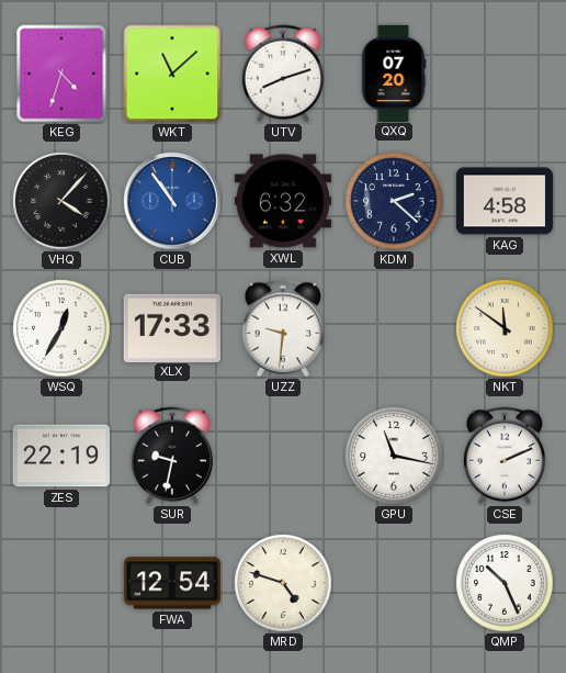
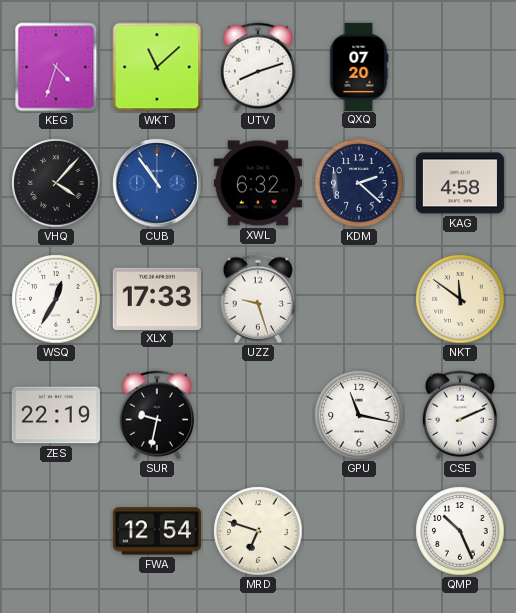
UZZ: 9:31 -> 9:27 (258, 299)
MRD: 4:48 -> 6:48 (258, 531)
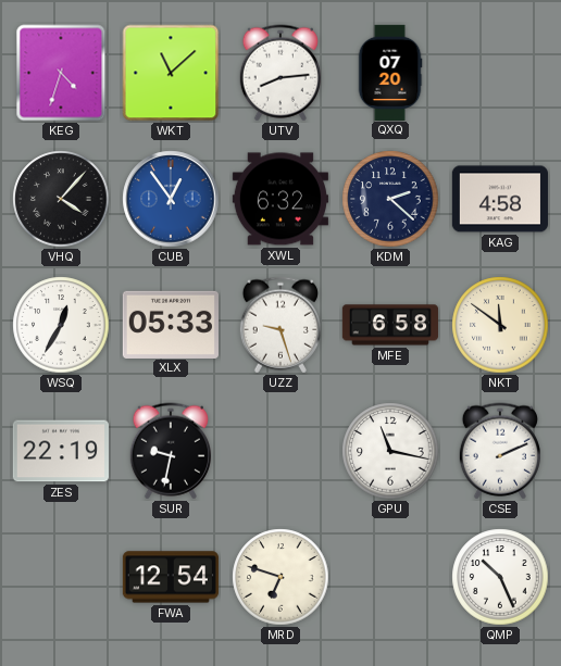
UTV: 8:12 -> 8:14 (280, 73)
CUB: 10:54 -> 12:54 (171, 199)
XLX: 17:33 -> 05:33 (171, 324)
MFE: none -> 6:58 (390, 325)
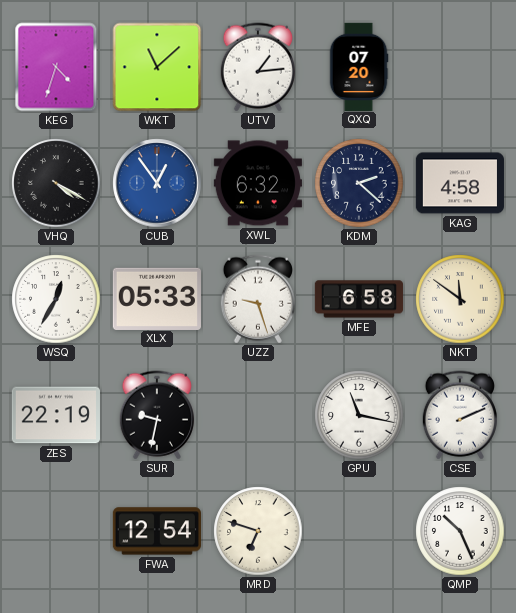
UTV: 8:14 -> 1:14 (258, 67)
VHQ: 4:07 -> 4:20 (56, 183)
